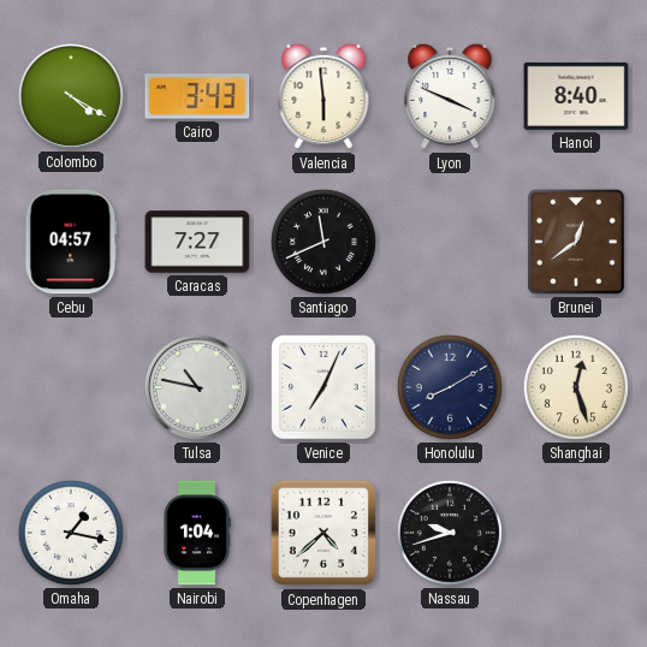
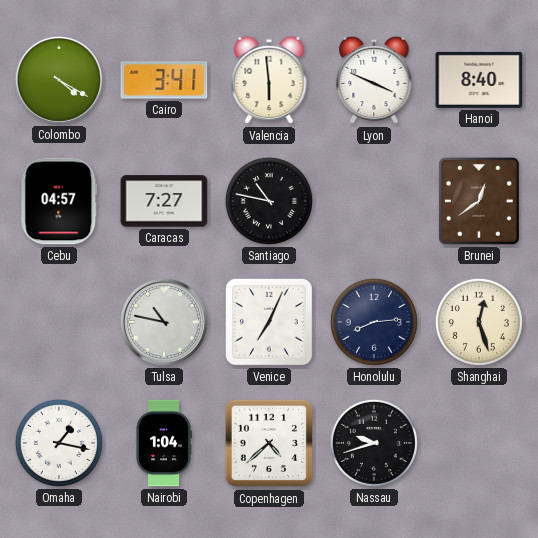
Cairo: 3:43 -> 3:41 (164, 80)
Santiago: 11:41 -> 10:47 (269, 201)
Honolulu: 8:10 -> 8:14 (374, 322)
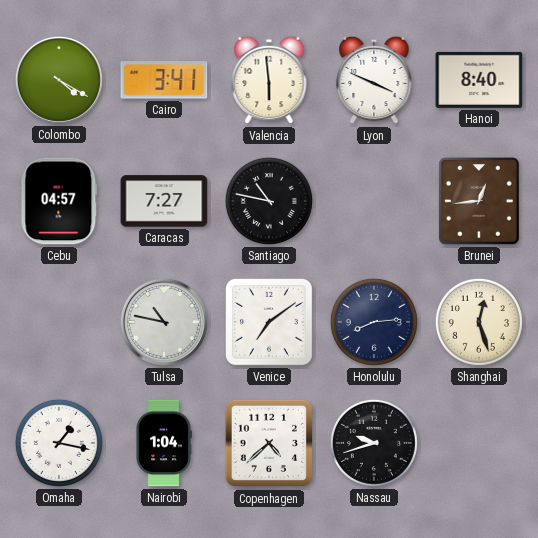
Brunei: 12:39 -> 12:44 (479, 201)
Venice: 7:04 -> 7:09 (270, 323)
